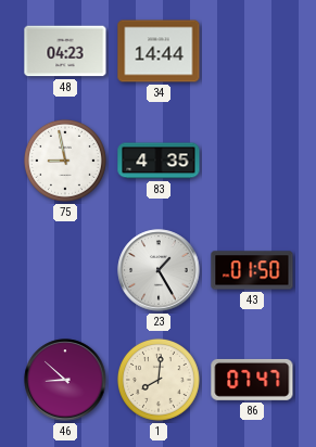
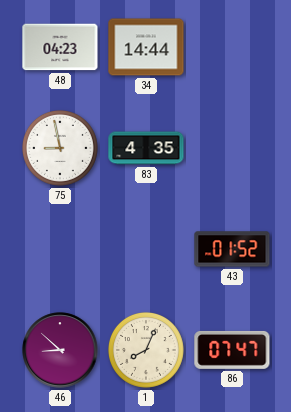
23: 1:25 -> none (159, 270)
43: 01:50 -> 01:52 (232, 249)
1: 8:01 -> 8:04 (146, 350)
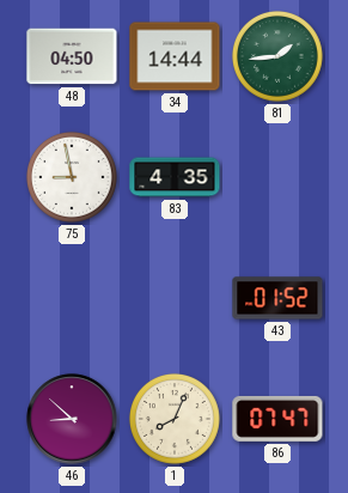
48: 04:23 -> 04:50 (72, 56)
81: none -> 1:44 (277, 56)
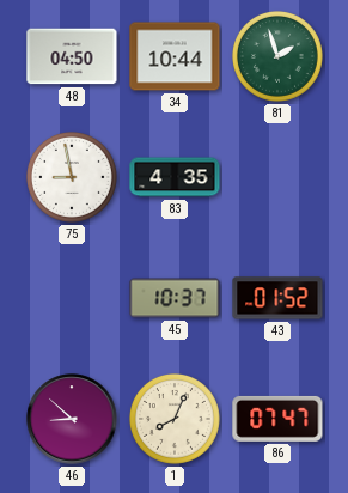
34: 14:44 -> 10:44 (175, 56)
81: 1:44 -> 1:57 (277, 56)
45: none -> 10:37 (175, 298)
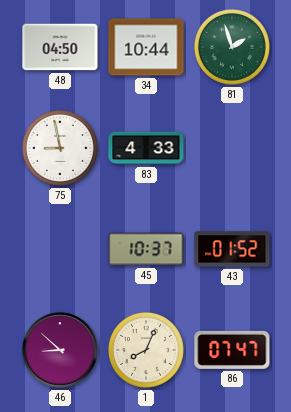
83: 4:35 -> 4:33 (146, 148)
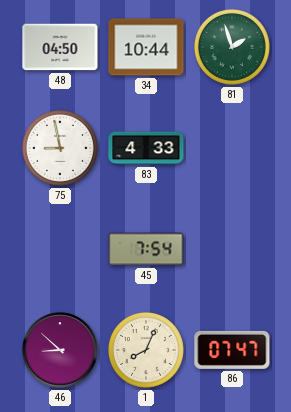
45: 10:37 -> 7:54 (146, 249)
43: 01:52 -> none (232, 249)
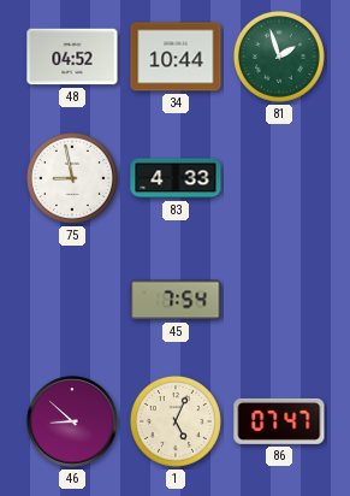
48: 04:50 -> 04:52 (72, 57)
1: 8:04 -> 5:04 (176, 421)
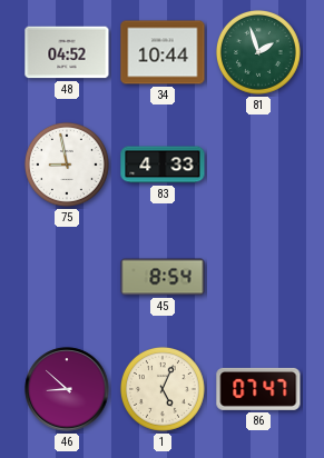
45: 7:54 -> 8:54 (163, 277)
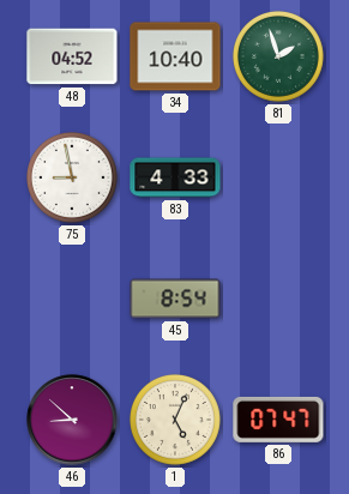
34: 10:44 -> 10:40 (175, 56)
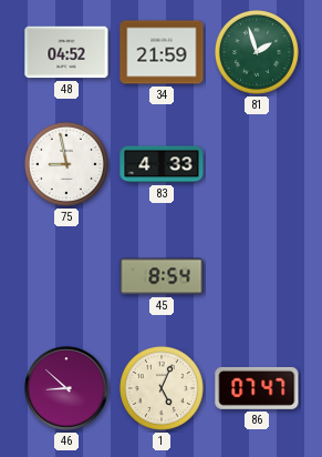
34: 10:40 -> 21:59 (162, 52)
